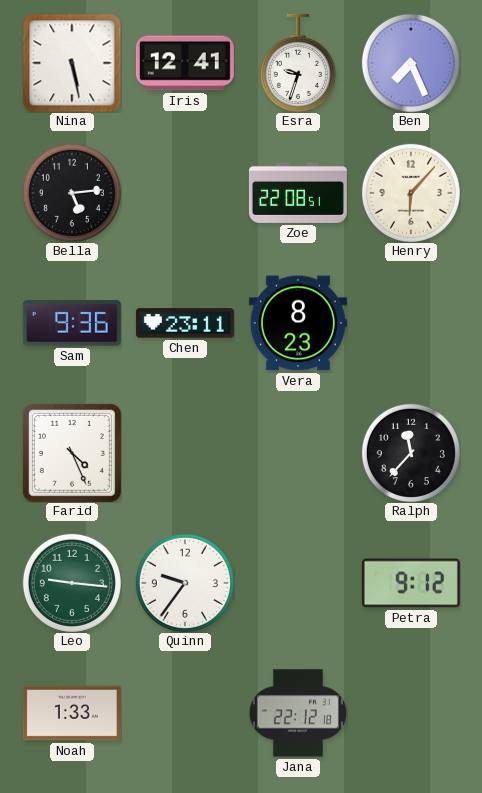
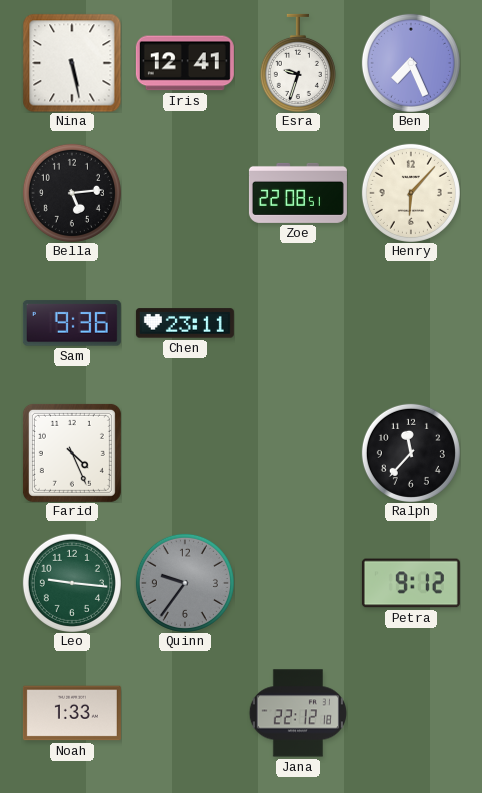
Vera: 8:23 -> none (298, 323)
Quinn dial: white -> grey (185, 583)
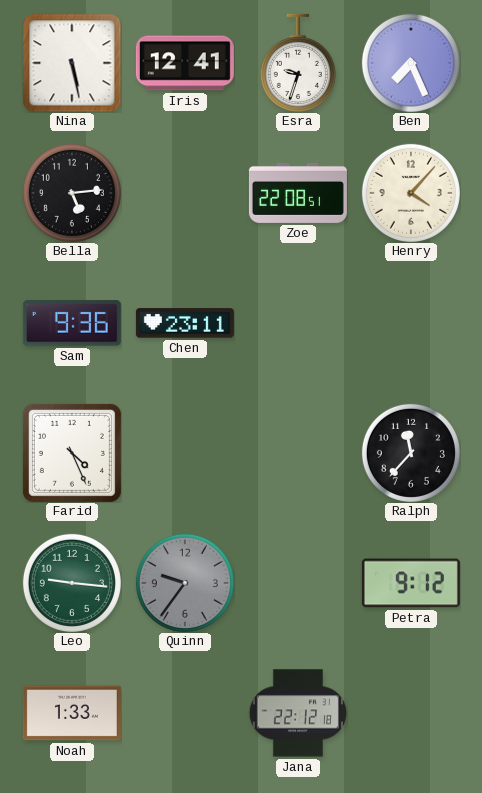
Henry: 6:07 -> 4:07 (411, 193)
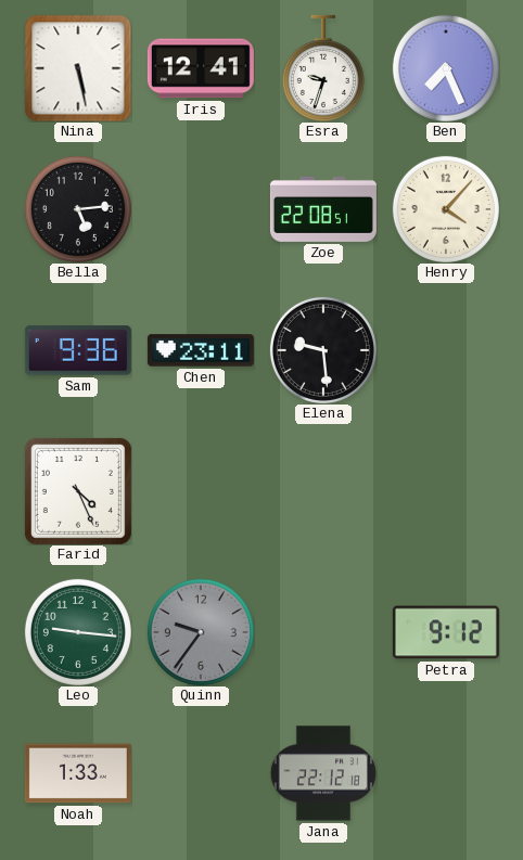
Elena: none -> 9:29 (323, 350)
Ralph: 11:37 -> none (411, 453)
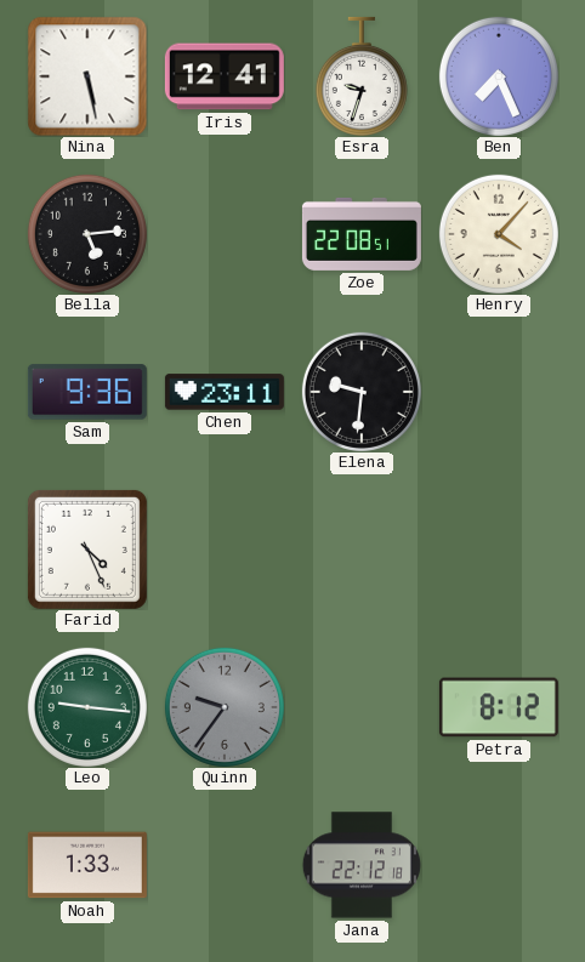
Elena: 9:29 -> 9:31 (362, 392)
Petra: 9:12 -> 8:12 (499, 707)
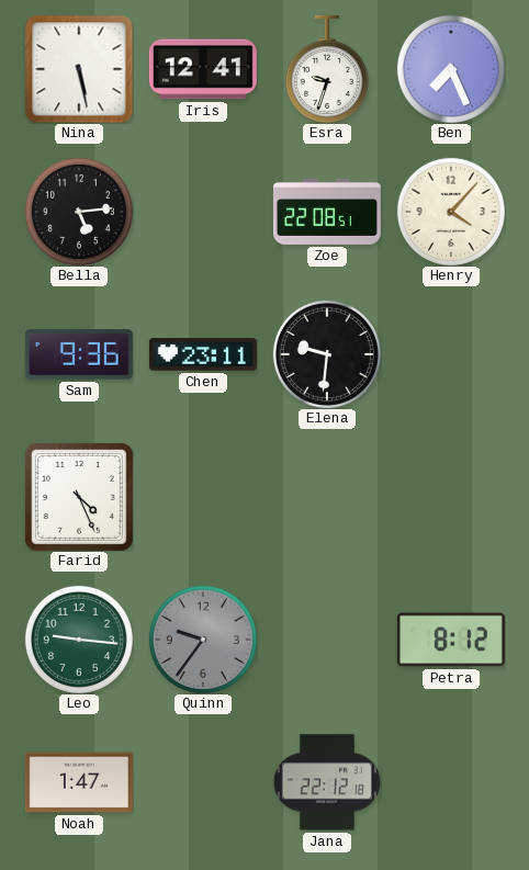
Noah: 1:33 -> 1:47 (79, 782)
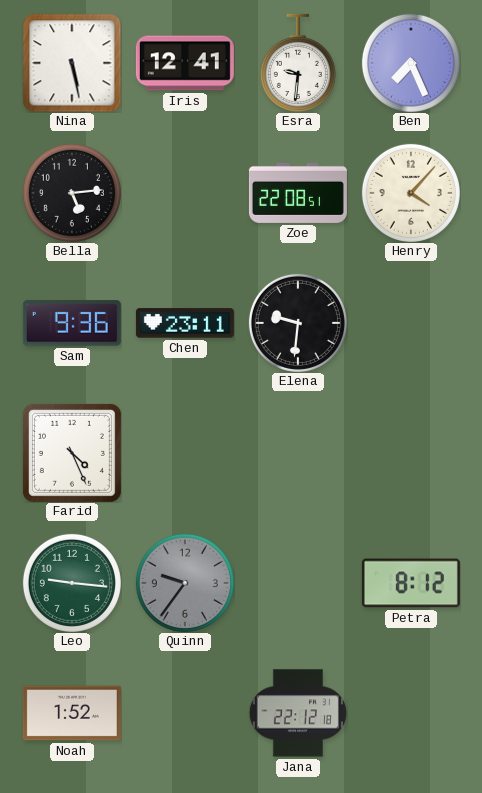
Esra: 9:33 -> 9:31 (298, 63)
Noah: 1:47 -> 1:52 (72, 713)
